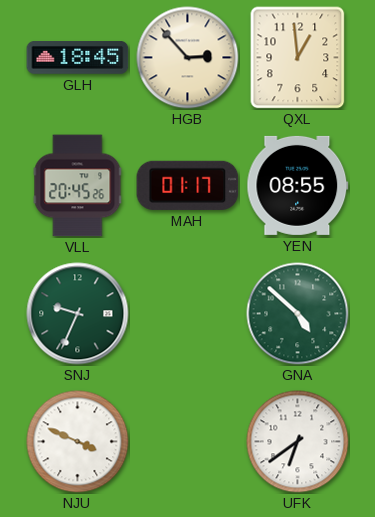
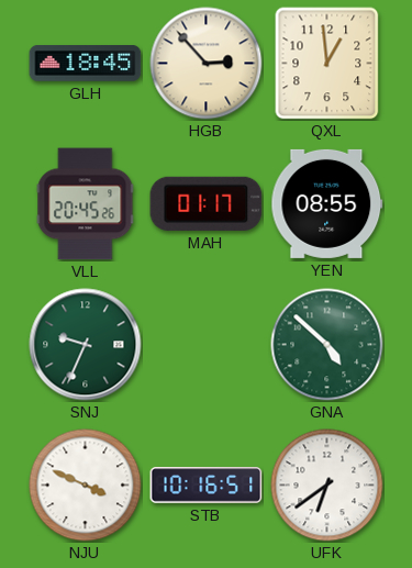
STB: none -> 10:16 (207, 486)
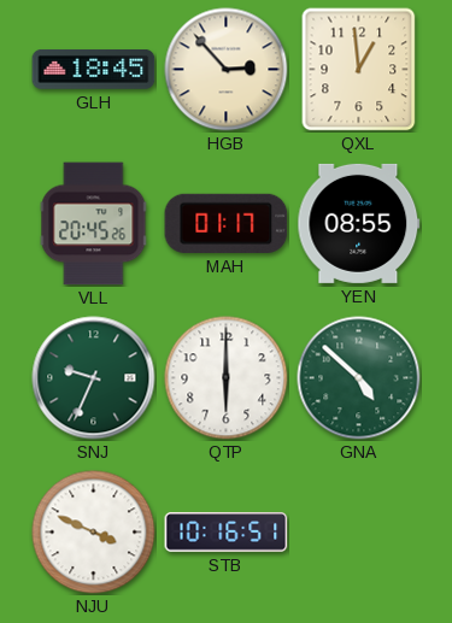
QTP: none -> 6:00 (227, 378)
UFK: 6:39 -> none (327, 486)
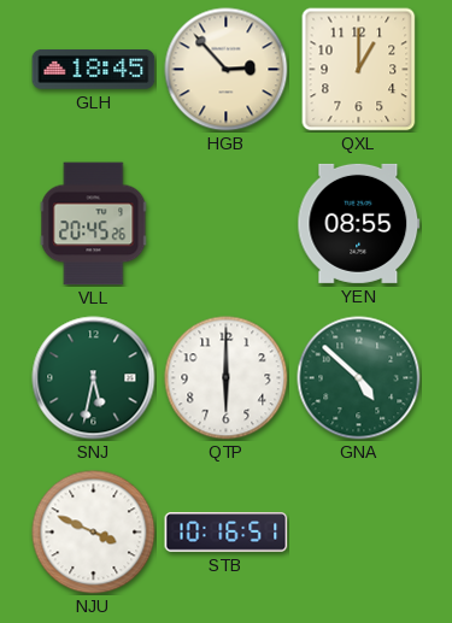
QXL: 12:59 -> 1:00 (359, 70)
MAH: 01:17 -> none (227, 223)
SNJ: 9:34 -> 5:32 (94, 378)
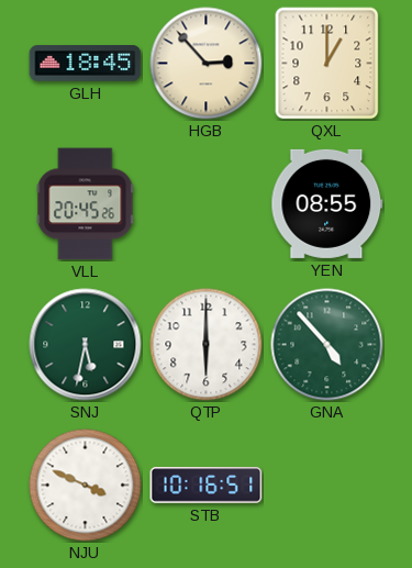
GNA: 4:52 -> 4:53 (327, 345)
